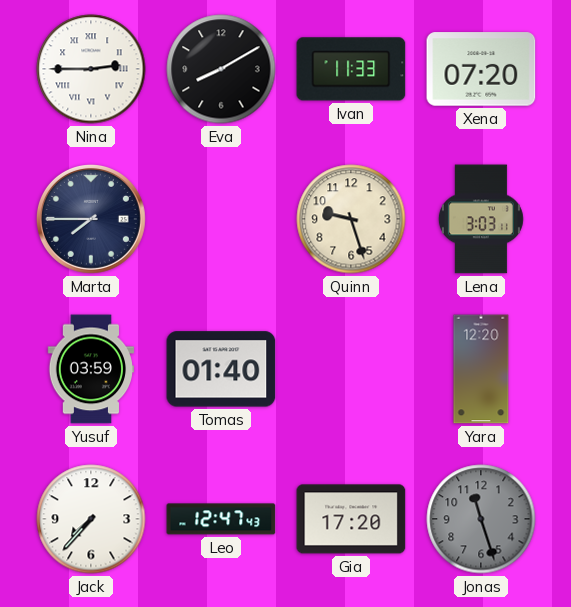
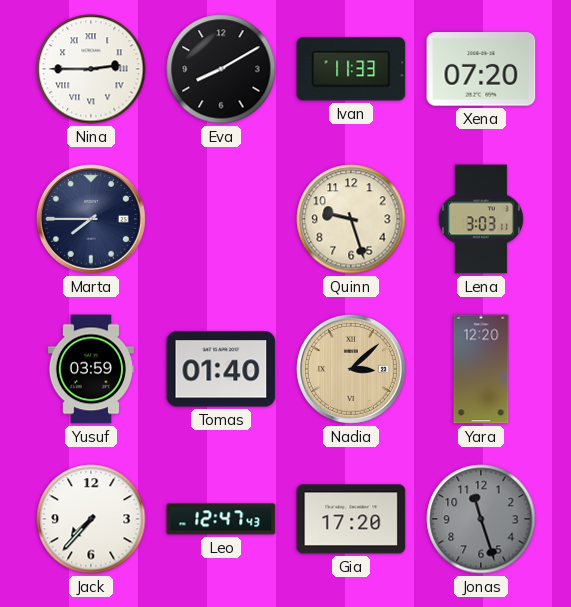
Nadia: none -> 3:08 (351, 369)
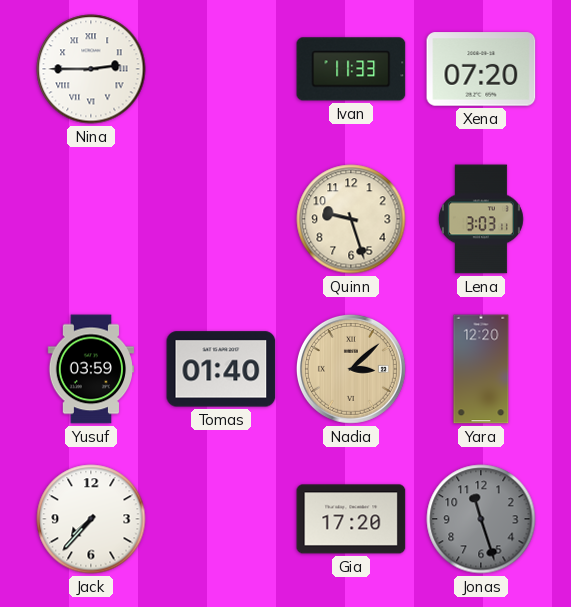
Eva: 8:10 -> none (221, 69)
Marta: 7:45 -> none (91, 219)
Leo: 12:47 -> none (221, 519)
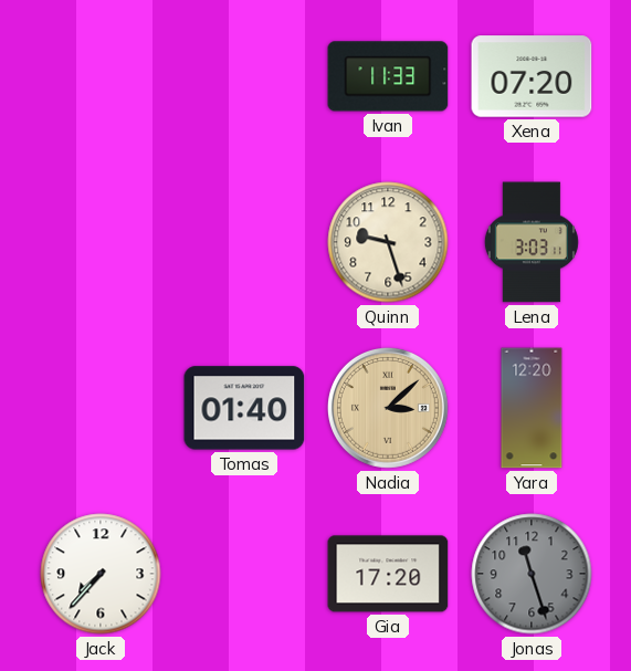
Nina: 2:45 -> none (91, 69)
Yusuf: 03:59 -> none (91, 369)
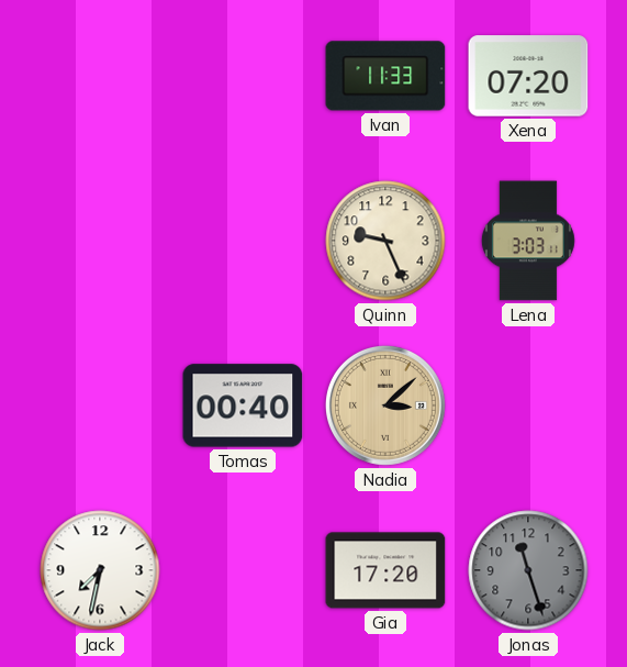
Quinn: 9:27 -> 9:26 (385, 241)
Tomas: 01:40 -> 00:40 (243, 405)
Yara: 12:20 -> none (532, 408)
Jack: 7:37 -> 7:32 (100, 570)
